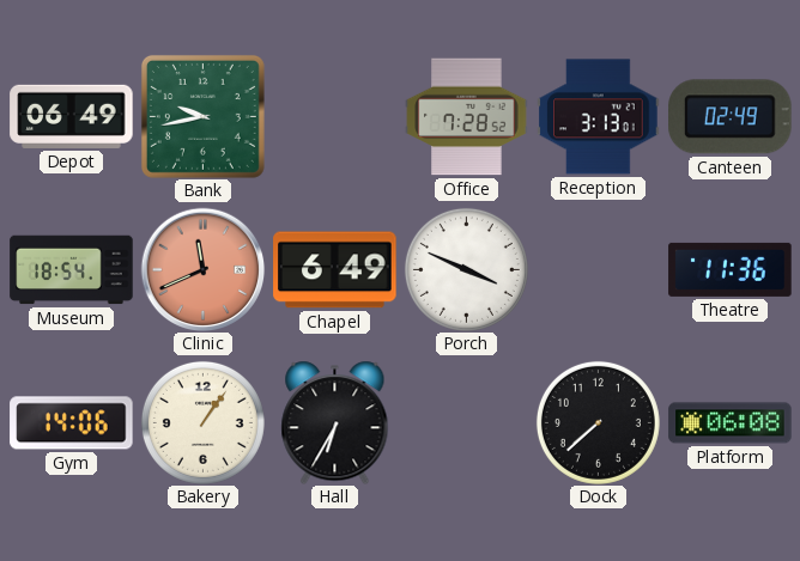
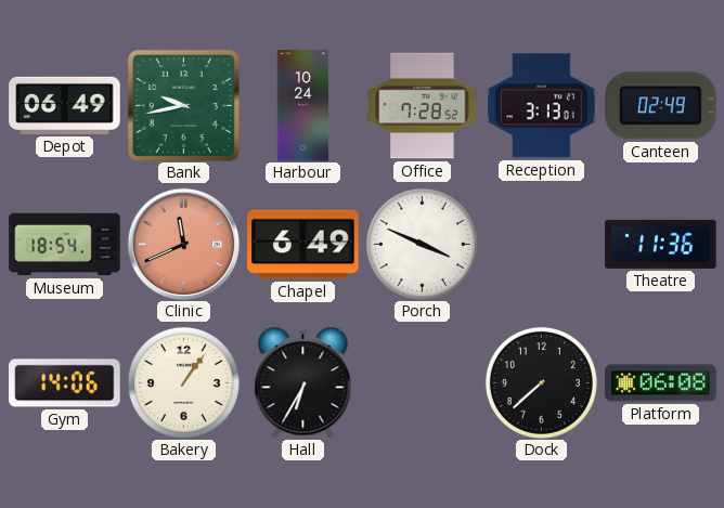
Harbour: none -> 10:24 (303, 106)
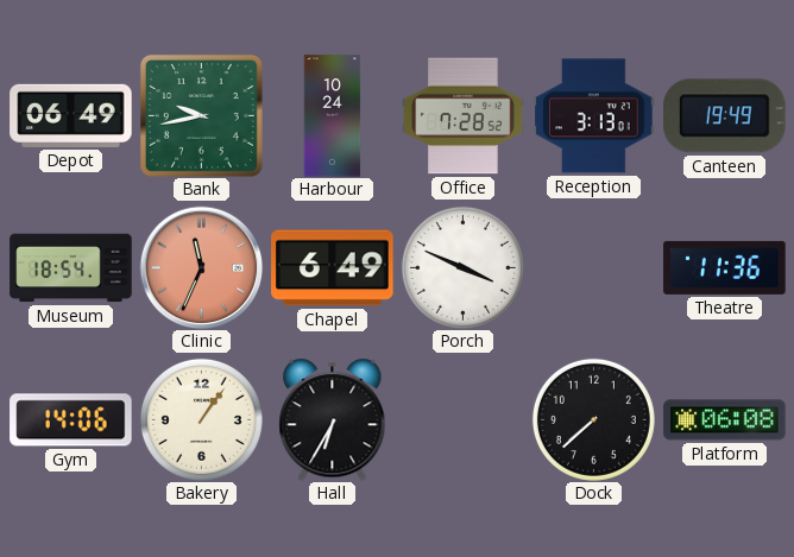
Canteen: 02:49 -> 19:49 (725, 116)
Clinic: 11:41 -> 11:34 (201, 267)
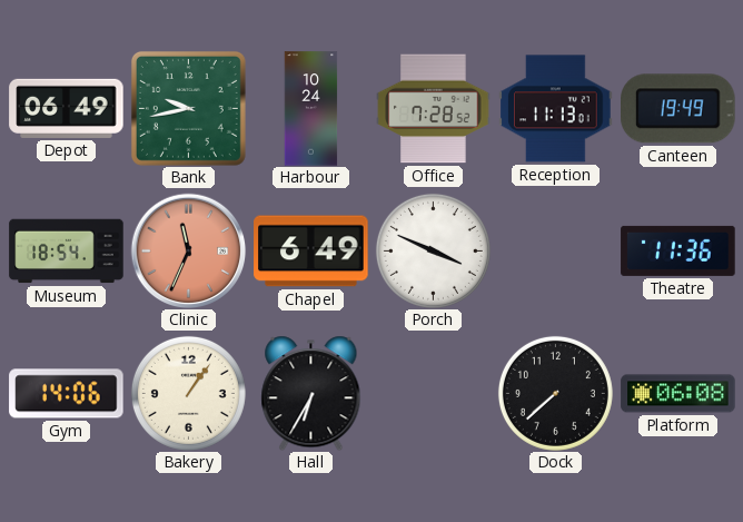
Reception: 3:13 -> 11:13 (556, 109)
